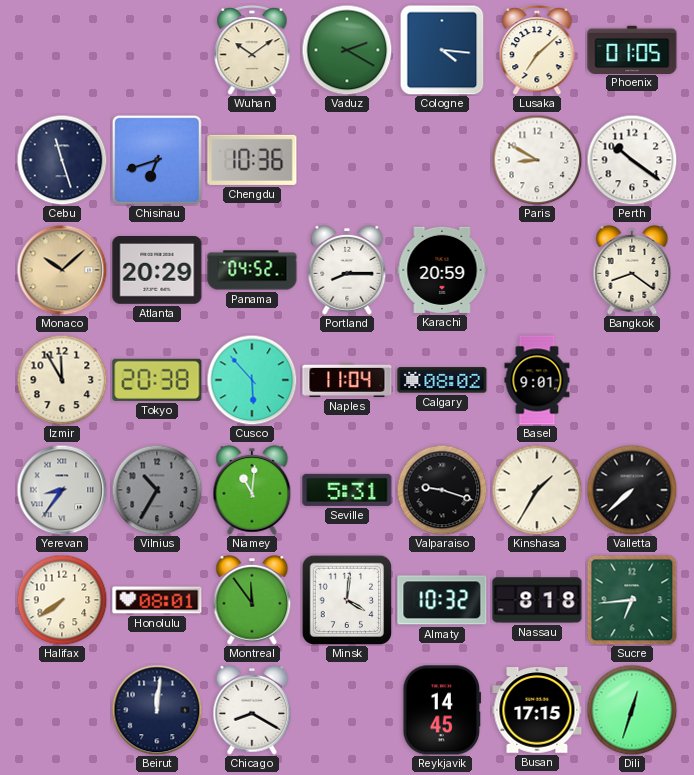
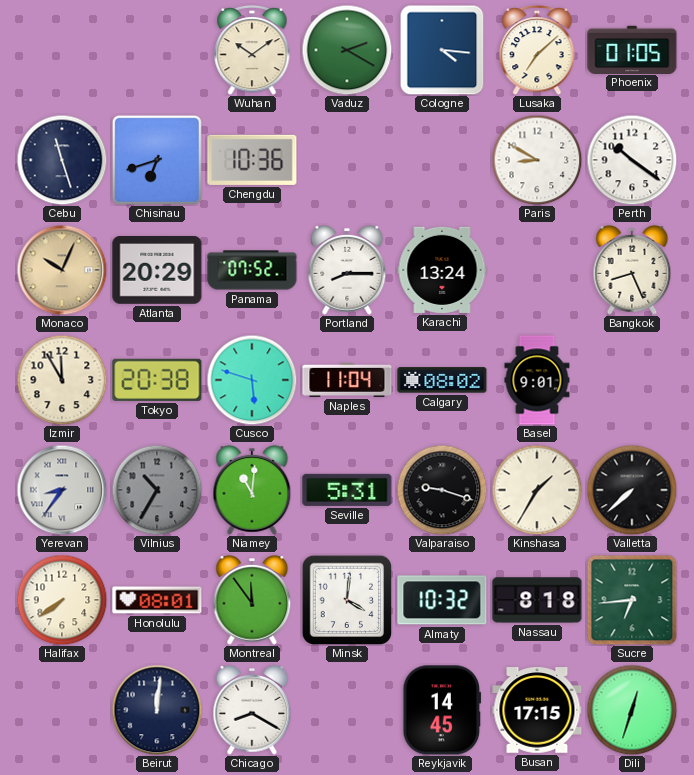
Monaco: 10:08 -> 10:04 (62, 270)
Panama: 04:52 -> 07:52 (252, 270)
Karachi: 20:59 -> 13:24 (442, 270)
Bangkok: 8:21 -> 8:26 (632, 270)
Cusco: 5:53 -> 5:48 (252, 380)
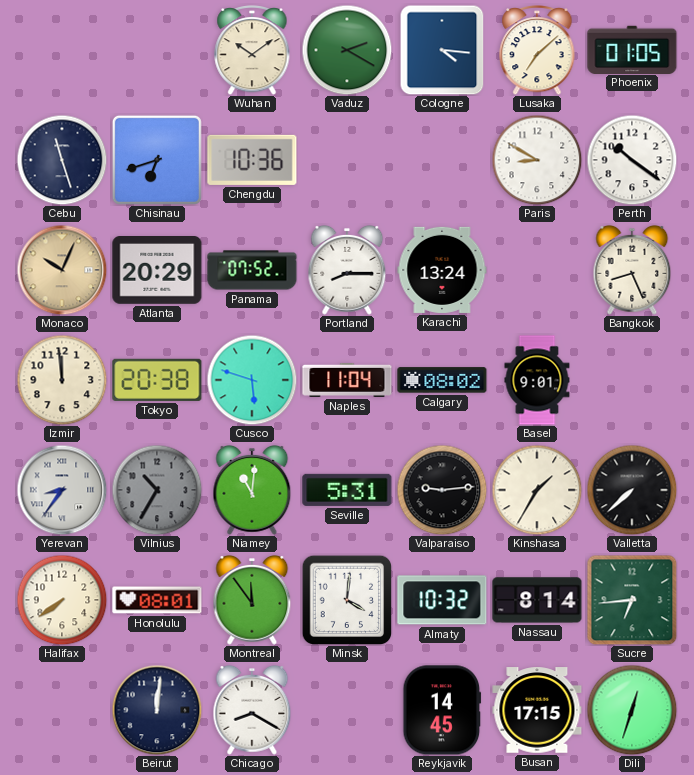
Izmir: 11:55 -> 11:59 (62, 380)
Valparaiso: 9:18 -> 9:14 (442, 490)
Nassau: 8:18 -> 8:14 (537, 600)
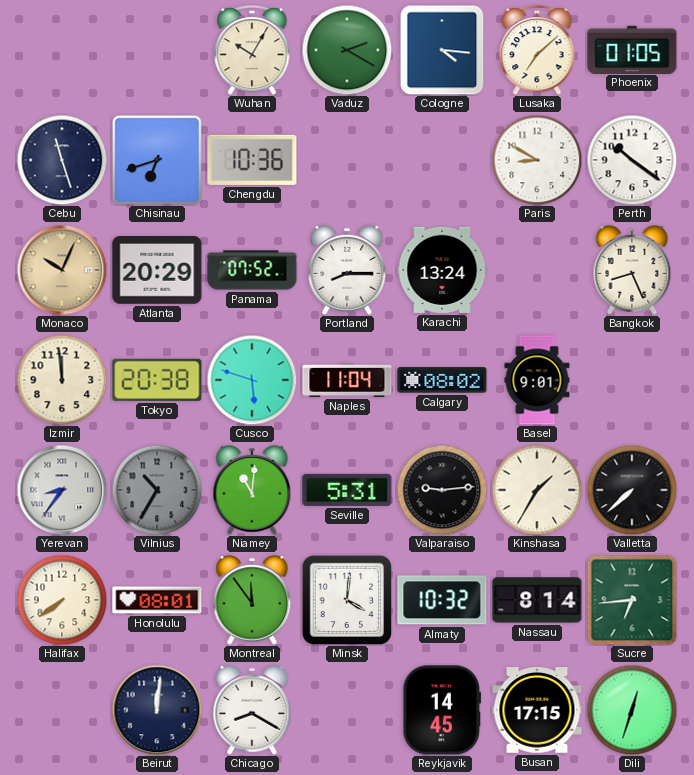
Wuhan: 10:09 -> 10:05 (252, 50)
